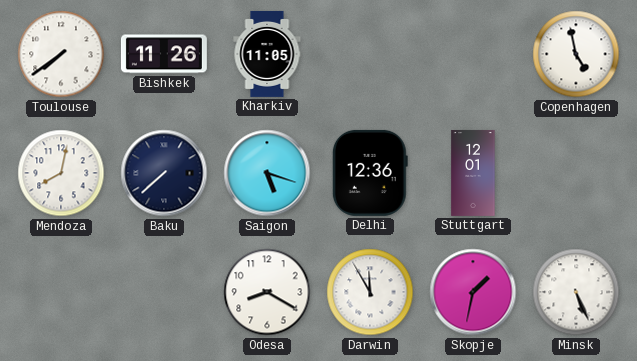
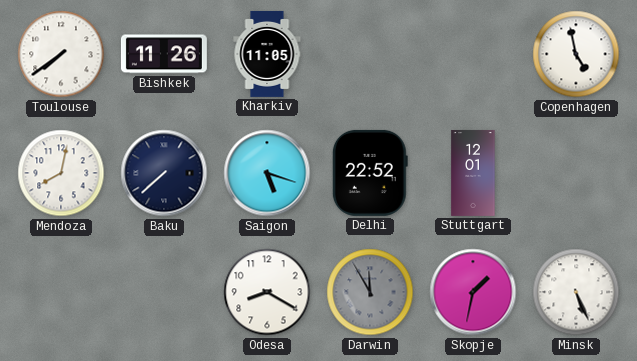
Delhi: 12:36 -> 22:52 (370, 173)
Darwin dial: white -> grey (370, 292)
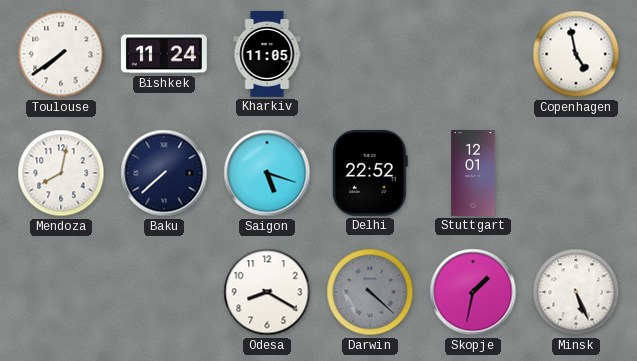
Bishkek: 11:26 -> 11:24 (164, 54)
Darwin: 11:55 -> 4:22 (370, 292)
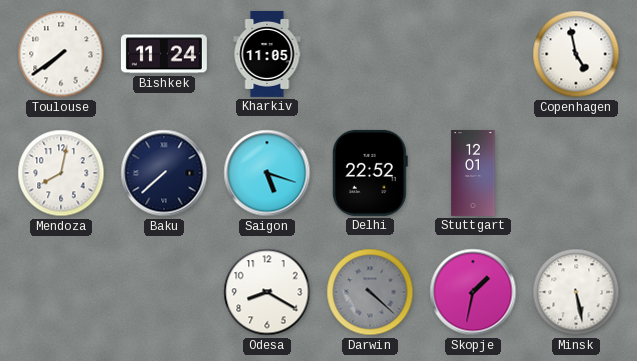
Minsk: 5:26 -> 5:28 (576, 292)
